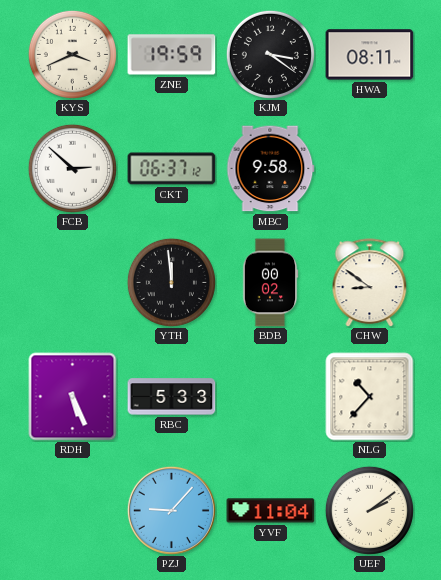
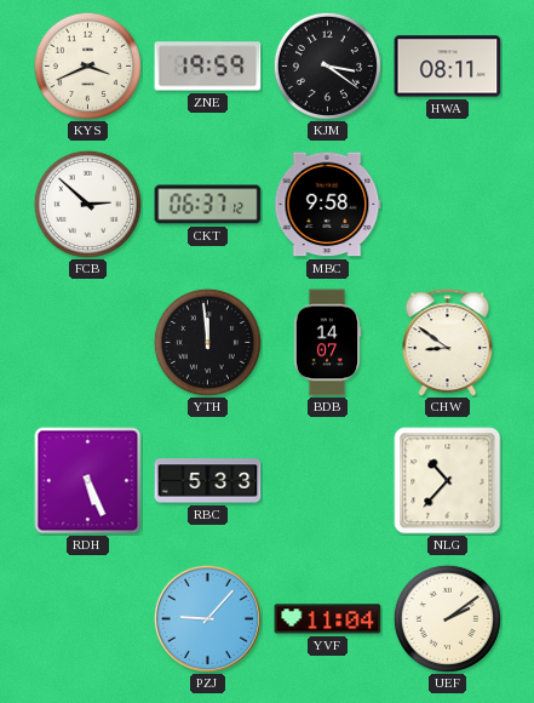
BDB: 00:02 -> 14:07 (327, 343)
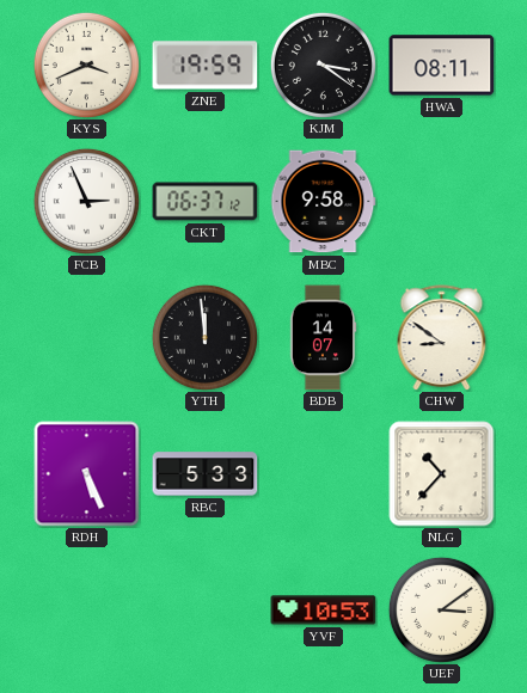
FCB: 2:52 -> 2:56 (86, 201)
PZJ: 9:07 -> none (207, 618)
YVF: 11:04 -> 10:53 (324, 611)
UEF: 2:09 -> 3:09 (441, 609)
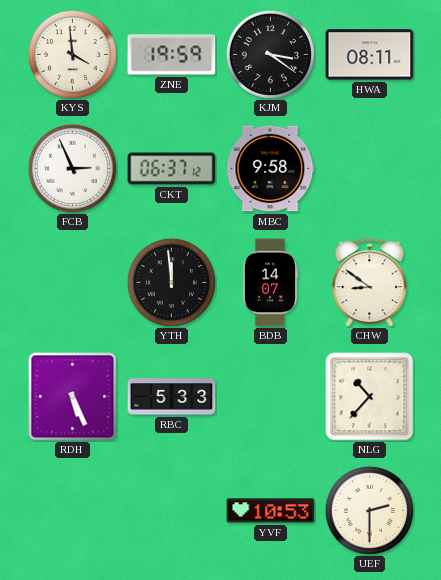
KYS: 3:41 -> 3:59 (72, 54)
UEF: 3:09 -> 2:30 (369, 510)
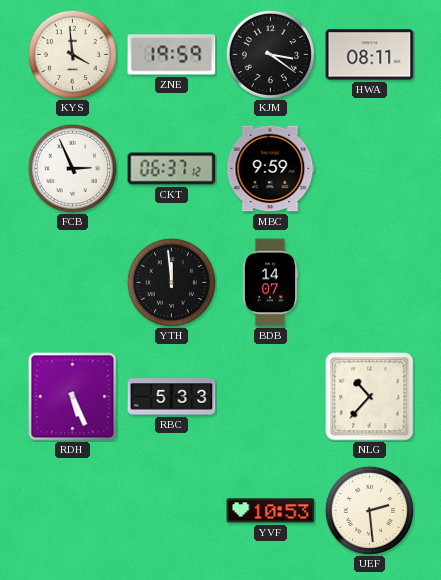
MBC: 9:58 -> 9:59 (271, 169)
CHW: 8:51 -> none (370, 283)
UEF: 2:30 -> 2:29 (369, 510)
